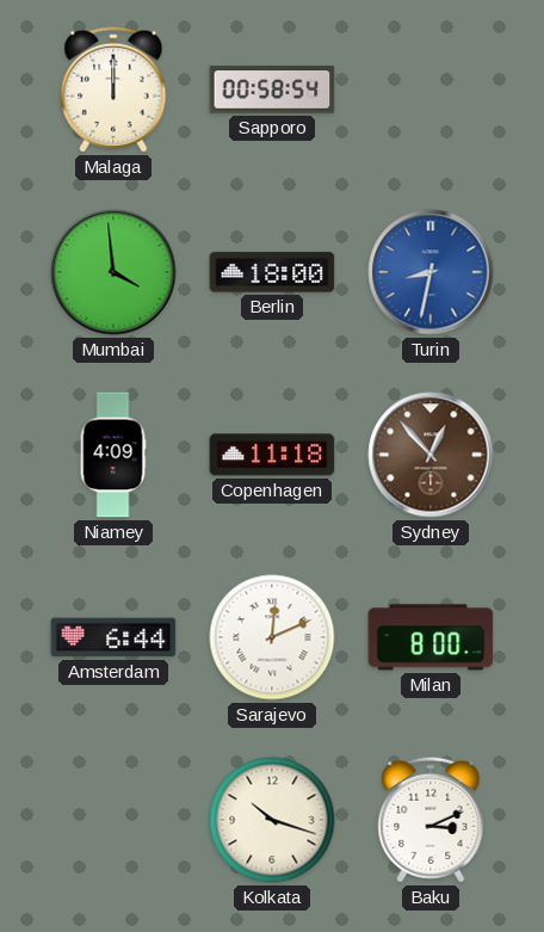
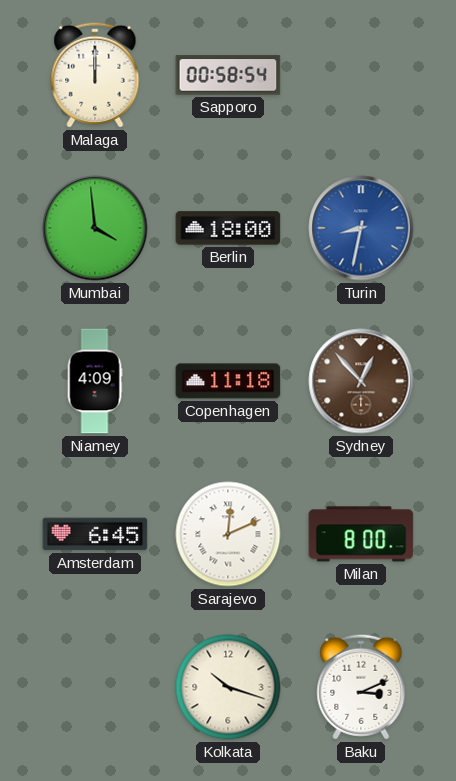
Amsterdam: 6:44 -> 6:45 (95, 534)
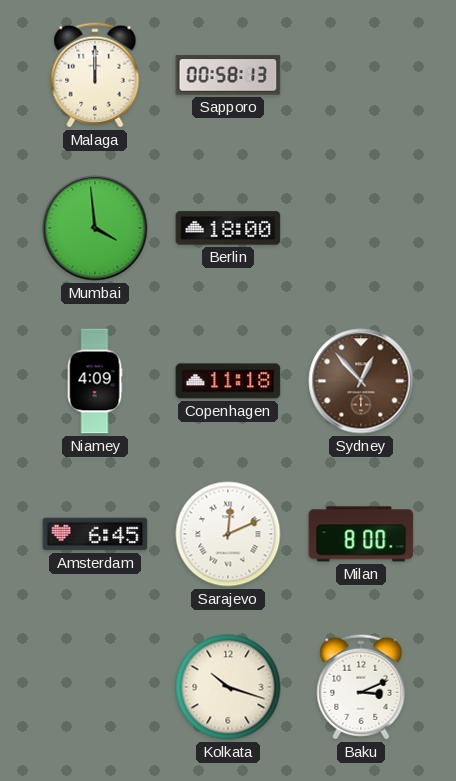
Sapporo: 00:58:54 -> 00:58:13 (228, 75)
Turin: 8:32 -> none (361, 228)
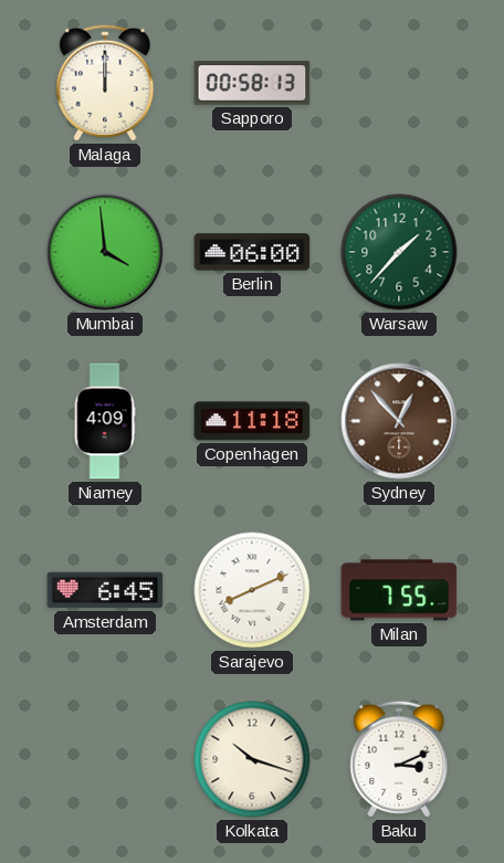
Berlin: 18:00 -> 06:00 (252, 252)
Warsaw: none -> 1:37 (399, 252)
Sarajevo: 12:11 -> 8:11 (252, 590)
Milan: 8:00 -> 7:55 (399, 590)
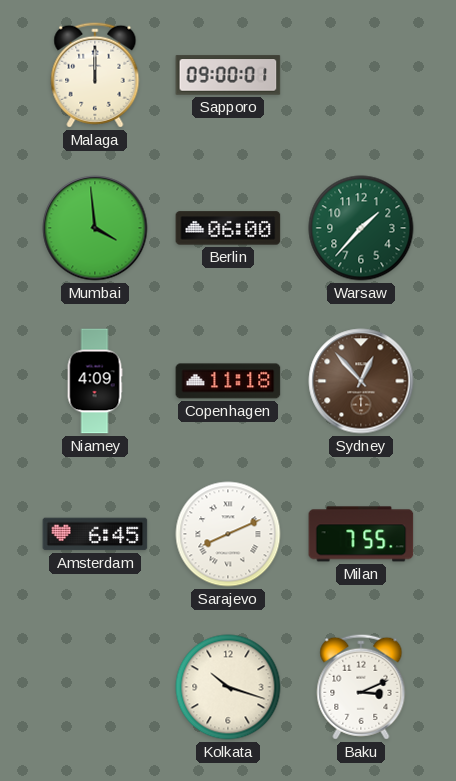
Sapporo: 00:58 -> 09:00 (228, 75)
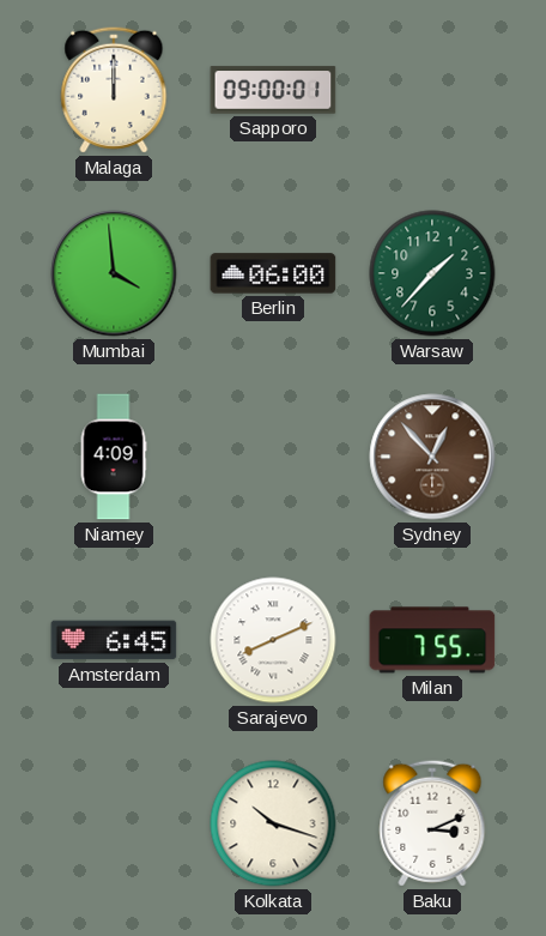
Copenhagen: 11:18 -> none (228, 381)
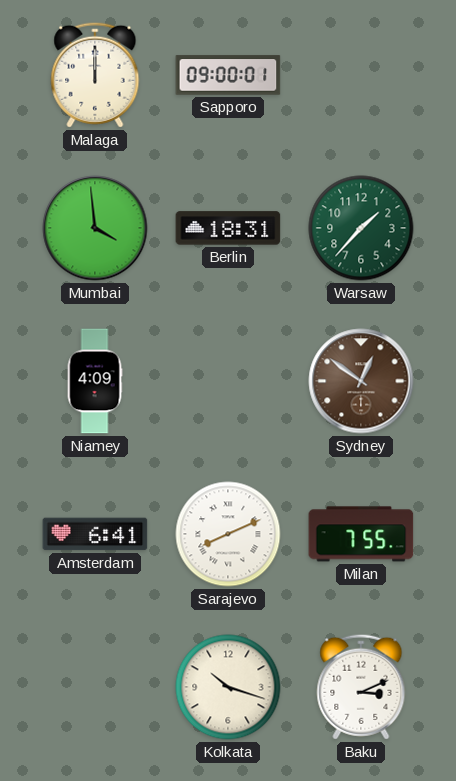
Berlin: 06:00 -> 18:31 (228, 228)
Sydney: 12:53 -> 12:51 (361, 381)
Amsterdam: 6:45 -> 6:41 (95, 534)
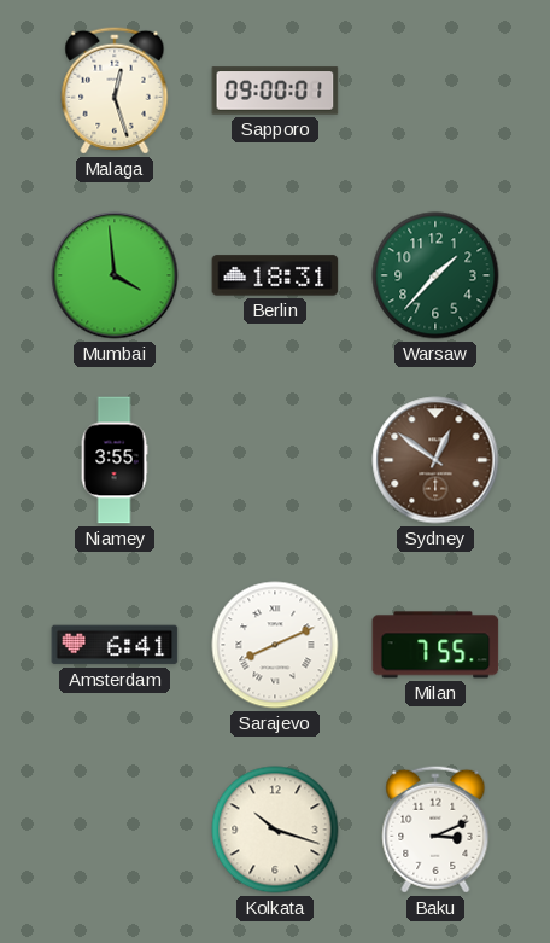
Malaga: 12:00 -> 12:27 (115, 91)
Niamey: 4:09 -> 3:55 (115, 460)
